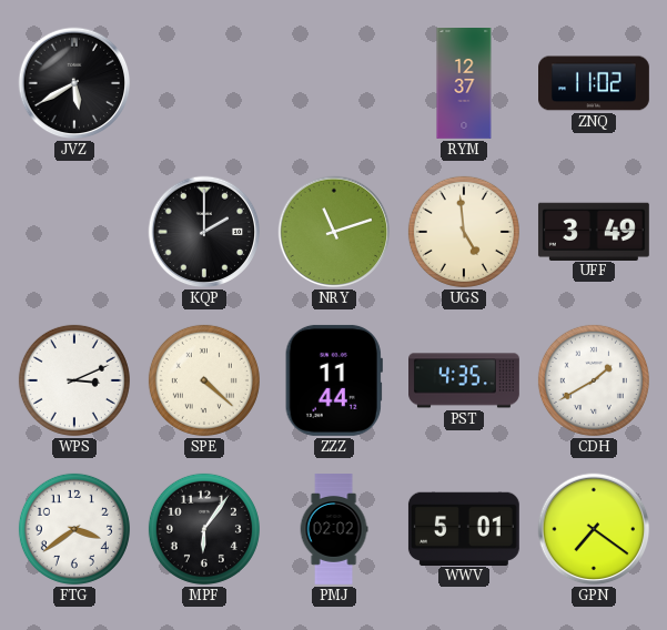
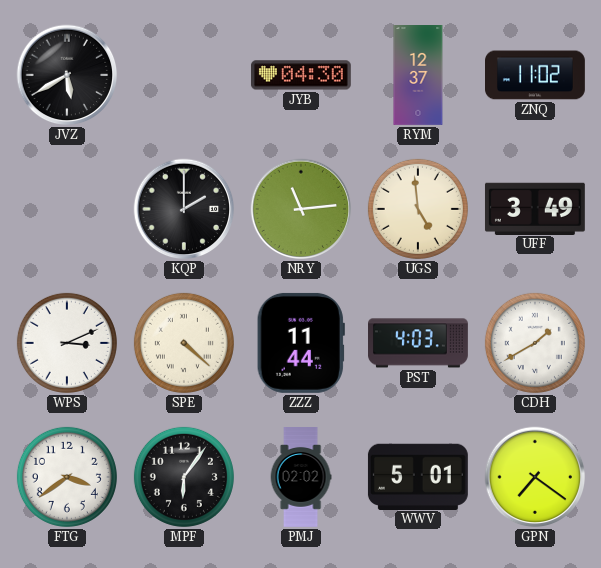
JYB: none -> 04:30 (301, 75)
NRY: 11:12 -> 11:14 (301, 209)
PST: 4:35 -> 4:03 (419, 343)
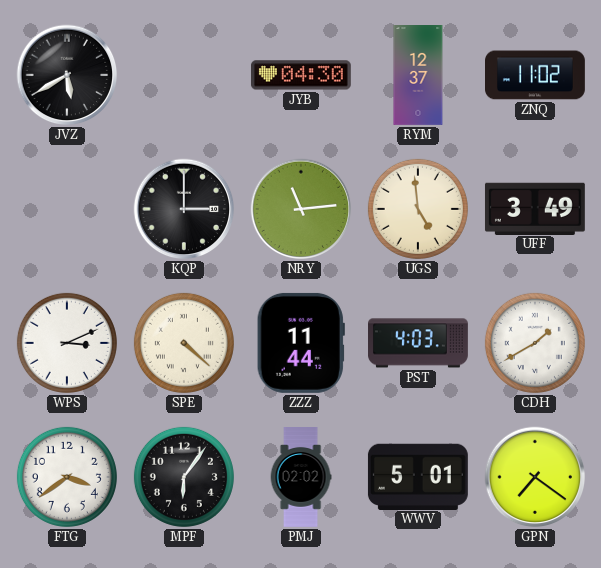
KQP: 2:00 -> 3:00 (184, 209)
